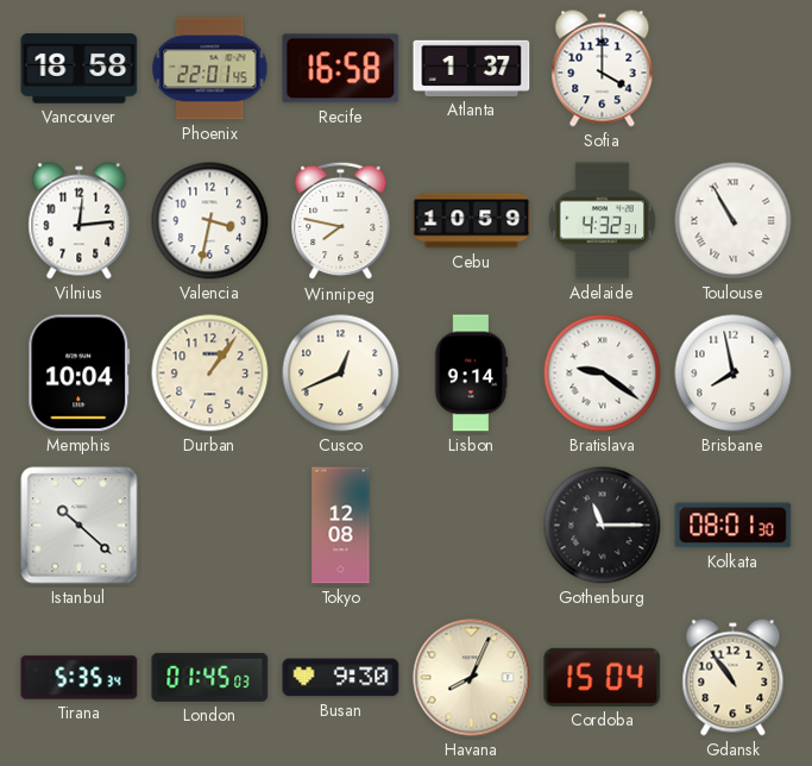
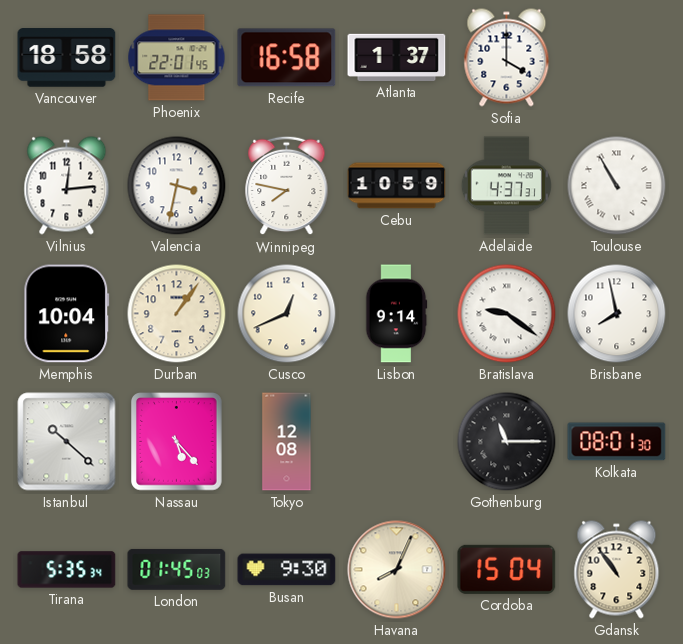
Adelaide: 4:32 -> 4:37 (506, 186)
Nassau: none -> 5:23 (177, 442)
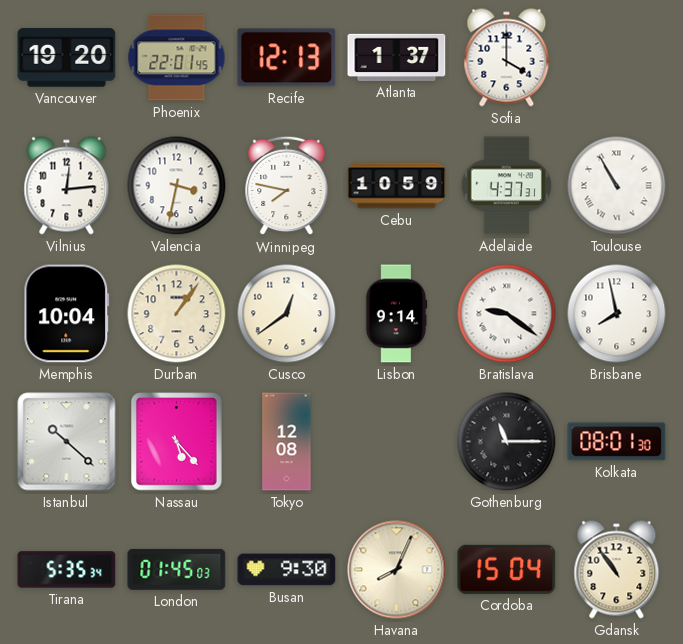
Vancouver: 18:58 -> 19:20 (67, 58)
Recife: 16:58 -> 12:13 (287, 58)
Cusco: 12:41 -> 12:39 (287, 314)
